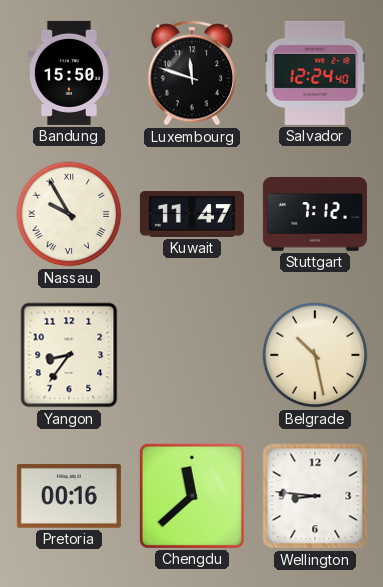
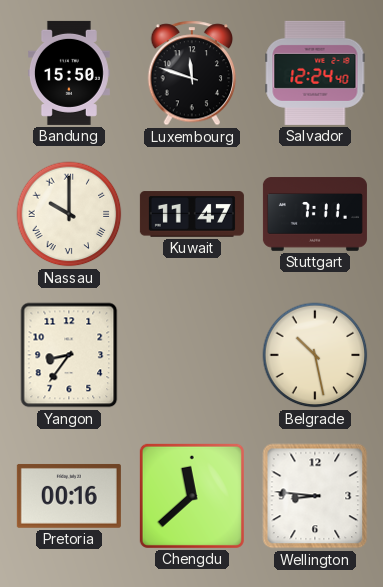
Nassau: 9:55 -> 10:00 (69, 214)
Stuttgart: 7:12 -> 7:11 (315, 214)
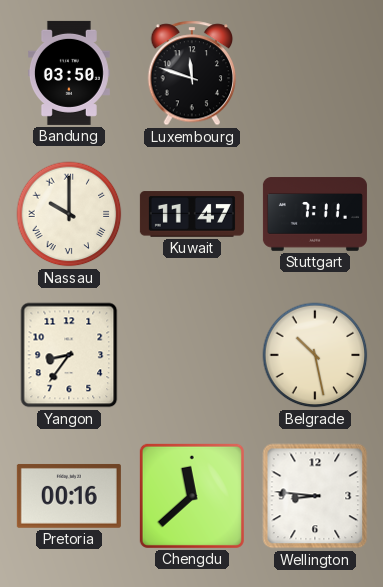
Bandung: 15:50 -> 03:50 (69, 73)
Salvador: 12:24 -> none (315, 73)
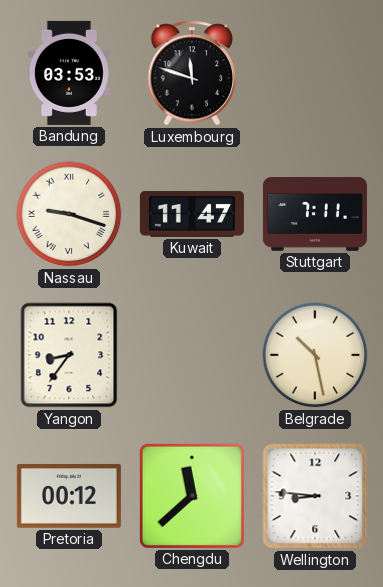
Bandung: 03:50 -> 03:53 (69, 73)
Nassau: 10:00 -> 9:18 (69, 214)
Pretoria: 00:16 -> 00:12 (69, 496)
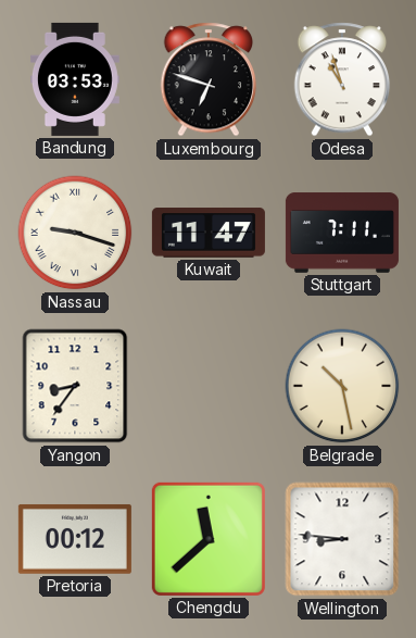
Luxembourg: 11:48 -> 6:48 (209, 79)
Odesa: none -> 10:57 (342, 79)
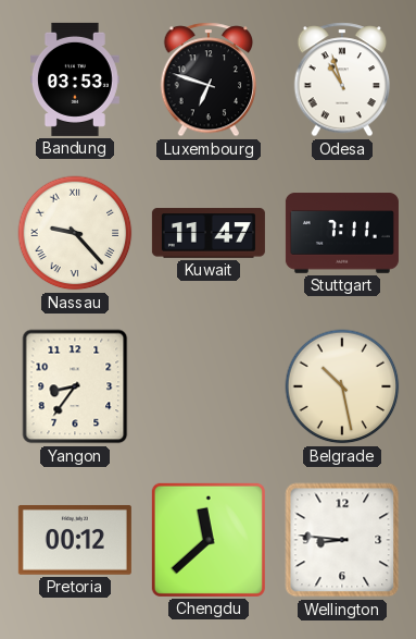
Nassau: 9:18 -> 9:23 (75, 233)
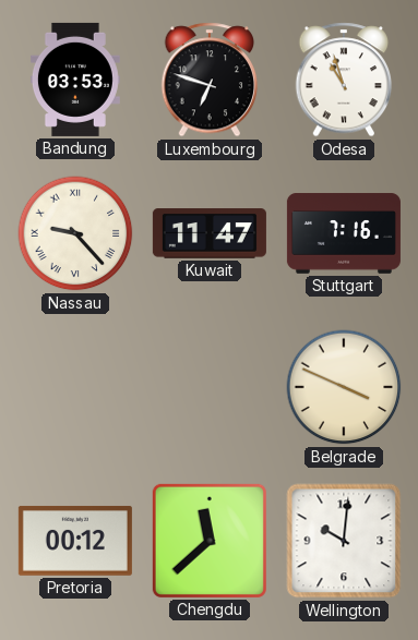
Stuttgart: 7:11 -> 7:16 (344, 233)
Yangon: 8:36 -> none (75, 386)
Belgrade: 10:28 -> 3:49 (344, 387)
Wellington: 8:46 -> 10:01 (344, 541)
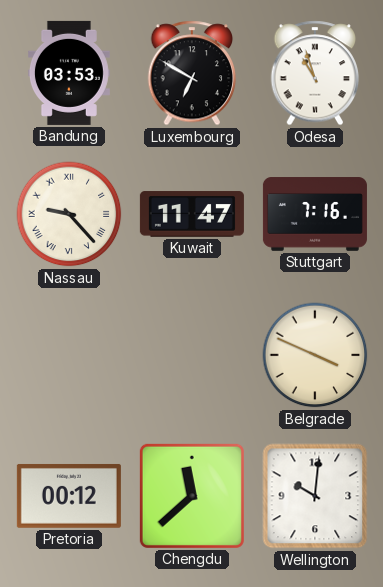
Luxembourg: 6:48 -> 6:50 (192, 73)
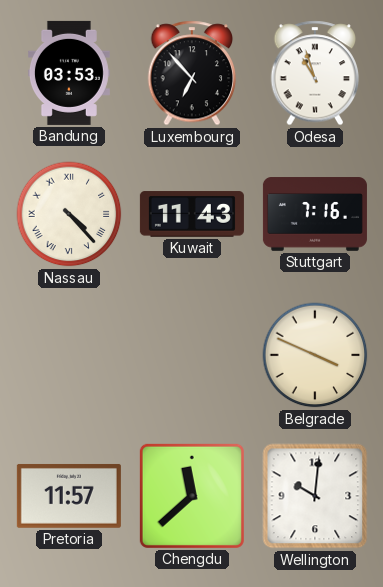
Luxembourg: 6:50 -> 6:53 (192, 73)
Nassau: 9:23 -> 4:23 (69, 214)
Kuwait: 11:47 -> 11:43 (192, 214)
Pretoria: 00:12 -> 11:57 (69, 496)
